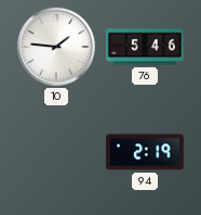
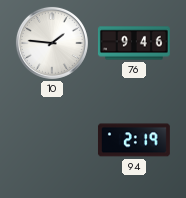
76: 5:46 -> 9:46 (134, 43)
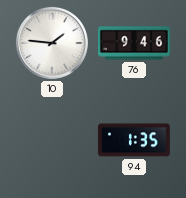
94: 2:19 -> 1:35 (134, 140)
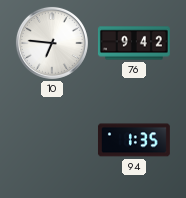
10: 1:46 -> 6:46 (52, 43)
76: 9:46 -> 9:42 (134, 43)
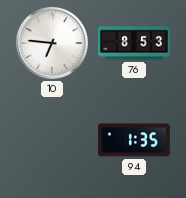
76: 9:42 -> 8:53 (134, 43)
